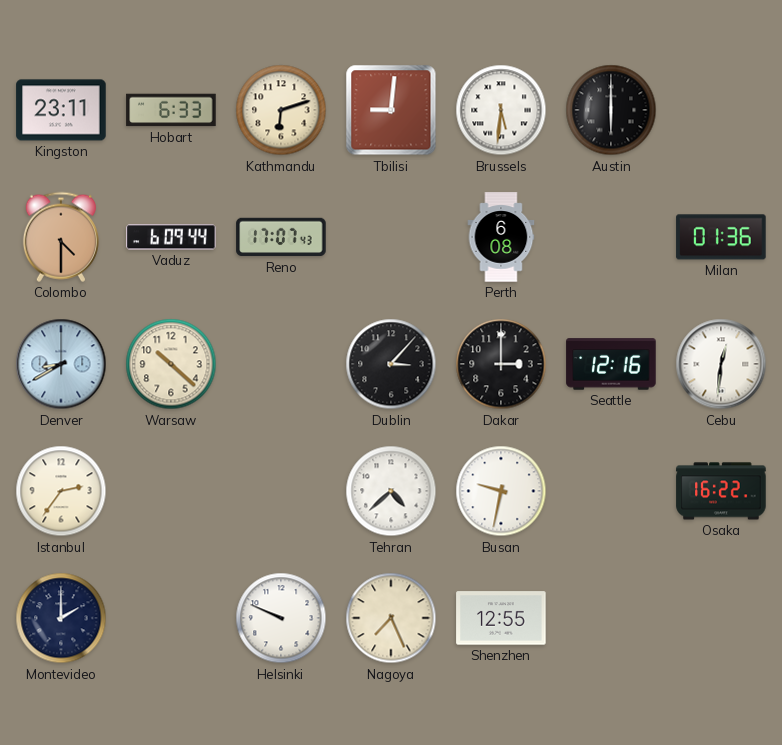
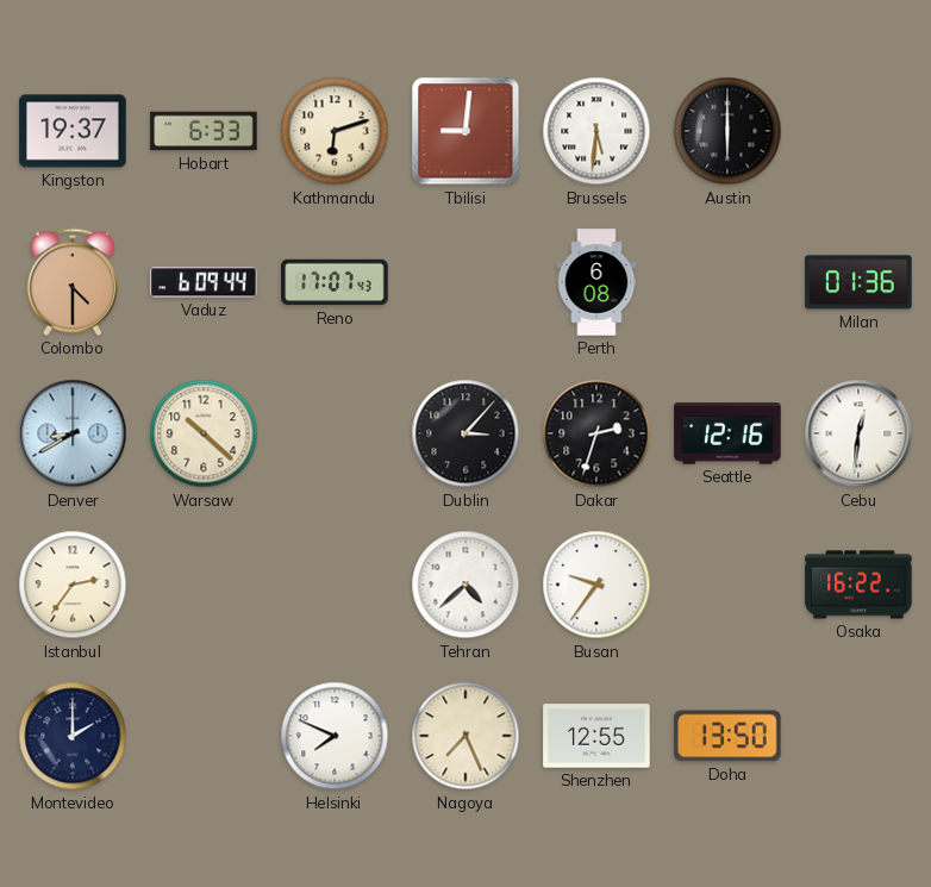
Kingston: 23:11 -> 19:37 (73, 131)
Dakar: 3:00 -> 2:33 (596, 433)
Busan: 9:32 -> 9:36 (596, 585)
Helsinki: 9:49 -> 7:49 (335, 736)
Doha: none -> 13:50 (727, 736)
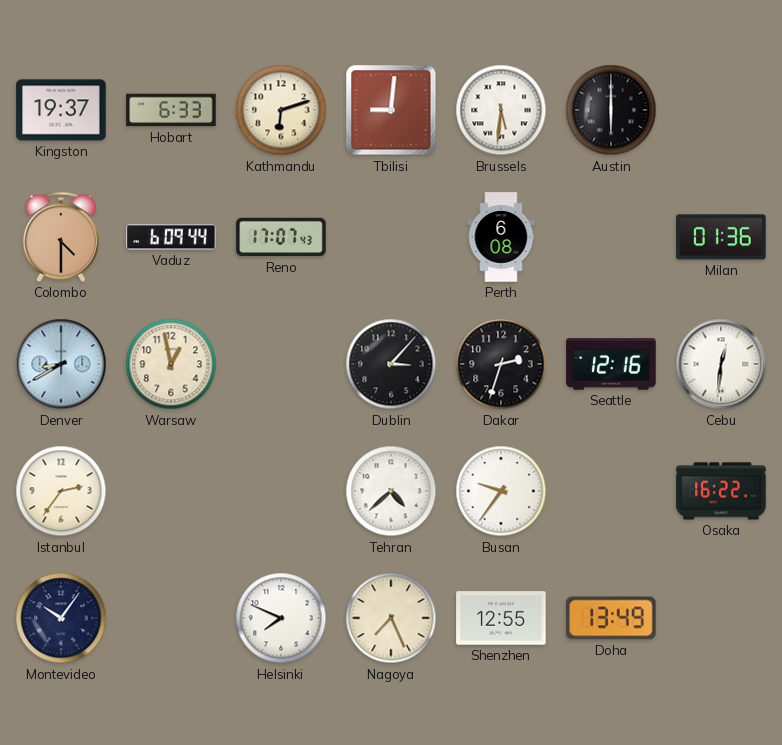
Warsaw: 10:22 -> 12:58 (171, 364)
Montevideo: 2:00 -> 10:06 (61, 618)
Doha: 13:50 -> 13:49 (611, 618)
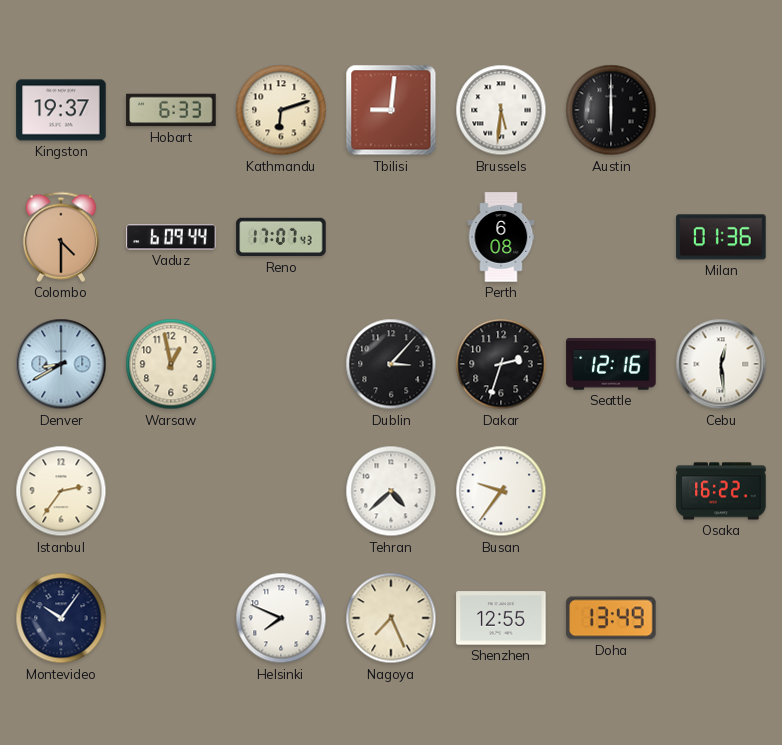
Cebu: 12:31 -> 12:29 (721, 364)
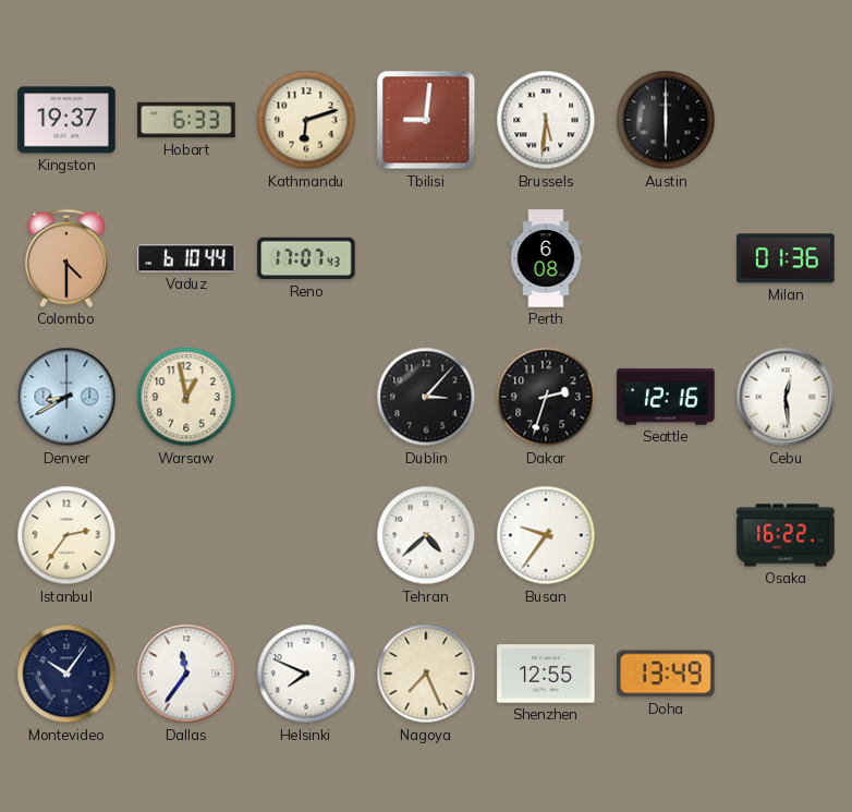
Vaduz: 6:09 -> 6:10 (186, 258)
Dallas: none -> 11:36 (186, 674)
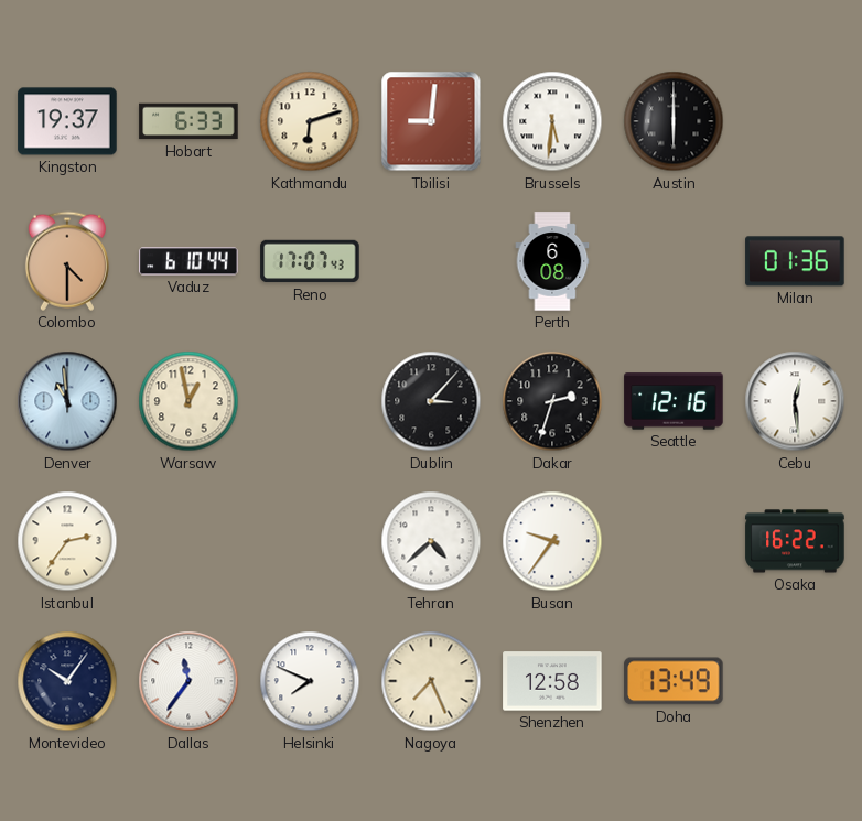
Denver: 8:40 -> 10:59 (67, 401)
Shenzhen: 12:55 -> 12:58 (552, 681)
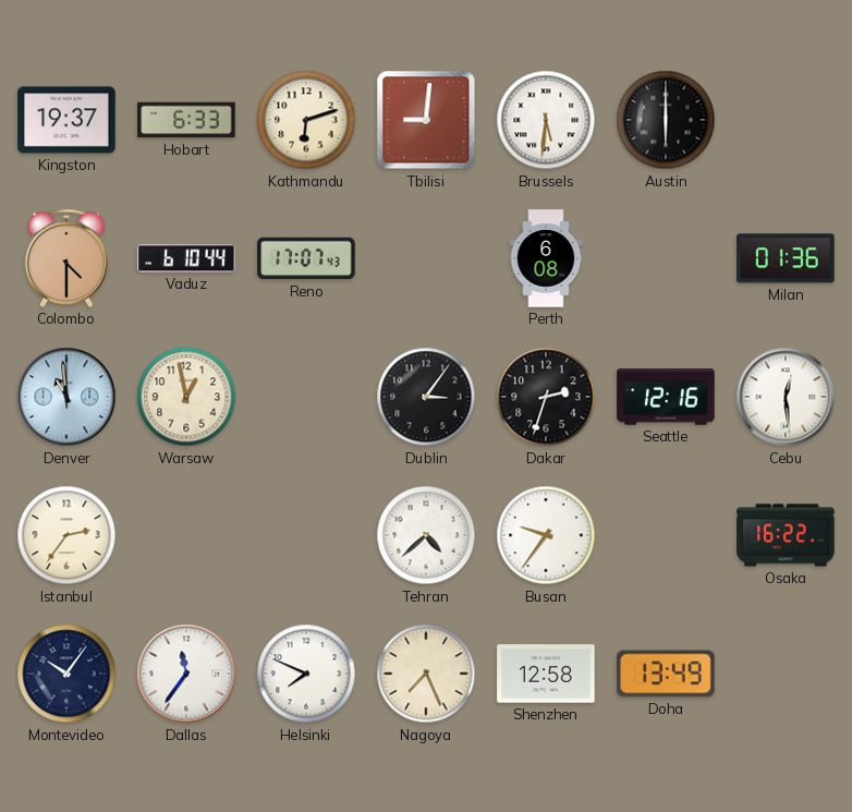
Dublin: 3:07 -> 3:06 (426, 397)
